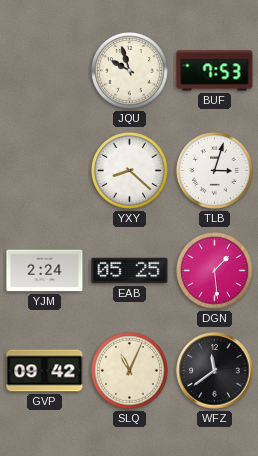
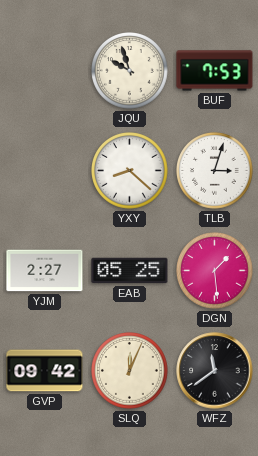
YJM: 2:24 -> 2:27 (45, 271)
SLQ: 11:04 -> 12:04 (130, 371)
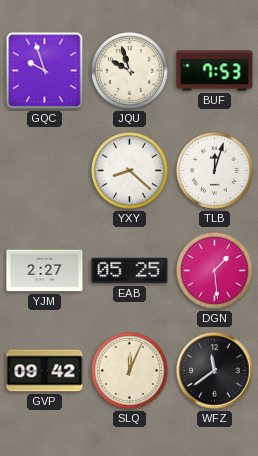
GQC: none -> 9:57 (45, 71)
TLB: 3:03 -> 12:03 (215, 171)
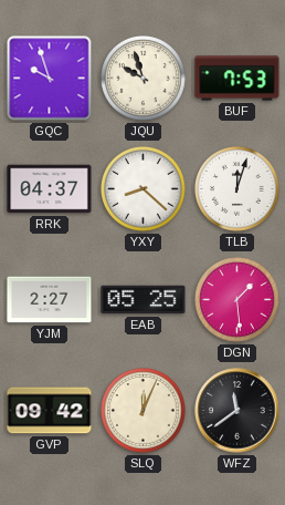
RRK: none -> 04:37 (50, 189)
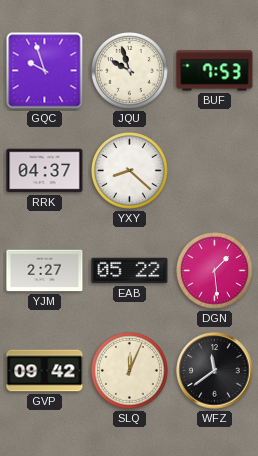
TLB: 12:03 -> none (237, 189)
EAB: 05:25 -> 05:22 (130, 271)
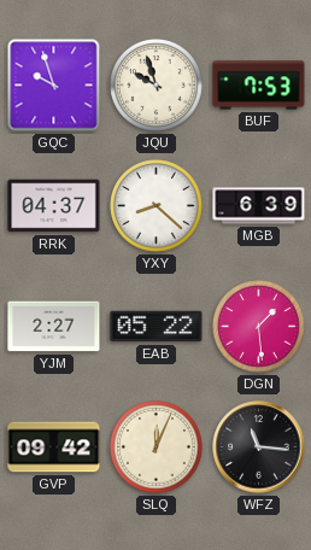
MGB: none -> 6:39 (259, 206)
WFZ: 11:39 -> 11:16 (259, 447)
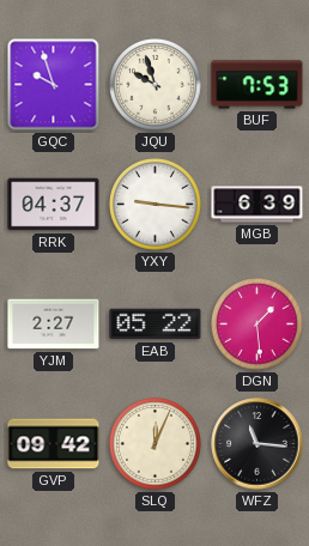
YXY: 8:22 -> 9:16 (156, 205)
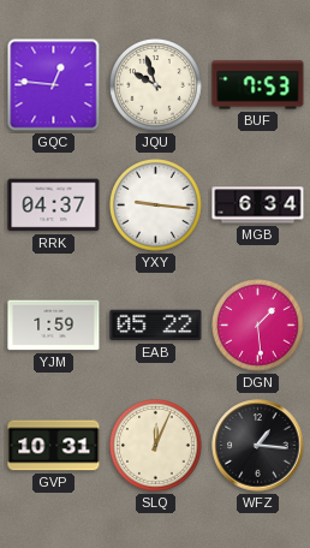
GQC: 9:57 -> 12:46 (54, 85)
MGB: 6:39 -> 6:34 (258, 205)
YJM: 2:27 -> 1:59 (54, 326)
GVP: 09:42 -> 10:31 (54, 446)
WFZ: 11:16 -> 1:16 (258, 446)
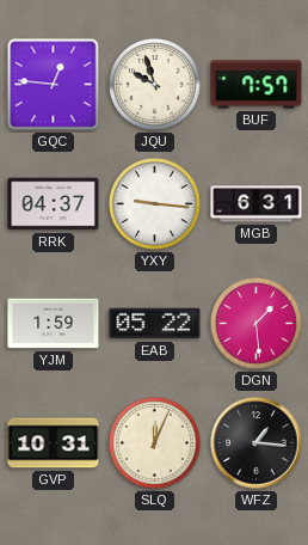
BUF: 7:53 -> 7:57 (257, 85)
MGB: 6:34 -> 6:31 (257, 204)
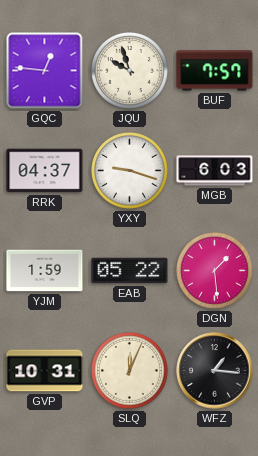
YXY: 9:16 -> 9:18 (130, 171)
MGB: 6:31 -> 6:03 (215, 171)
